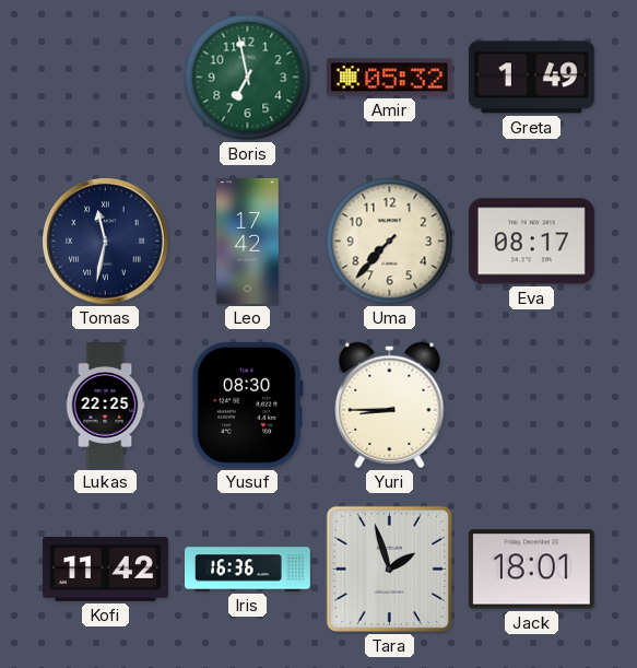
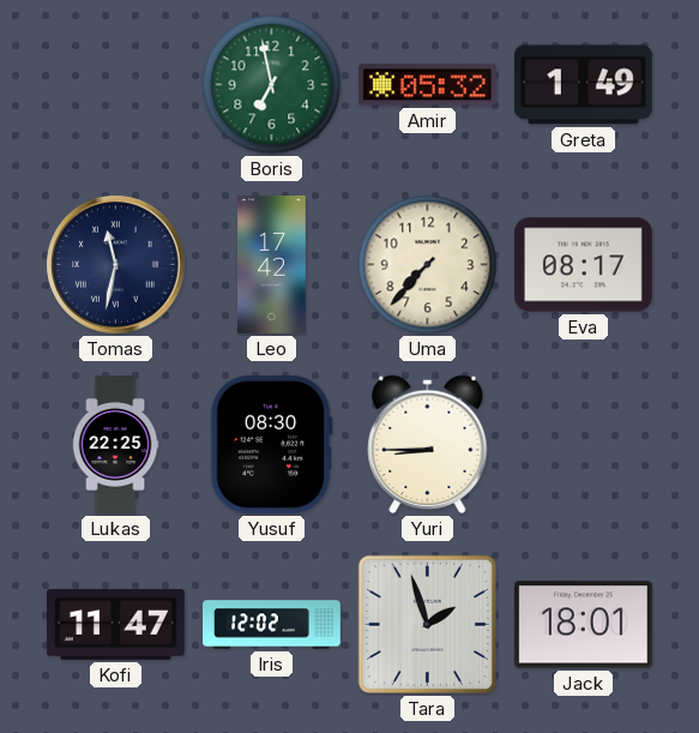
Kofi: 11:42 -> 11:47 (115, 624)
Iris: 16:36 -> 12:02 (272, 625)
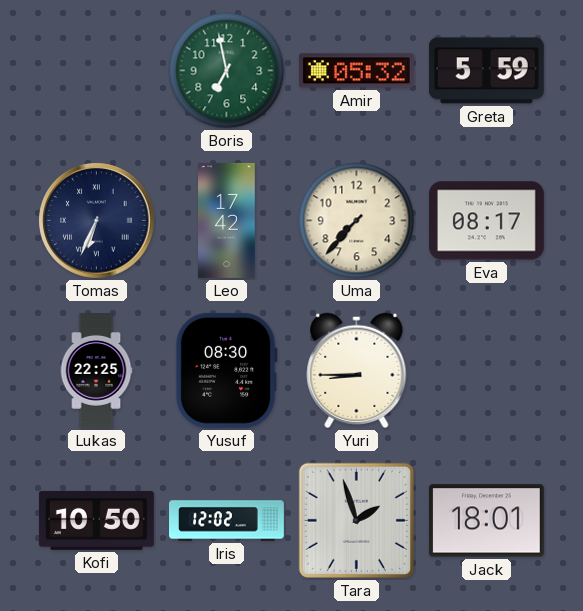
Greta: 1:49 -> 5:59 (486, 71)
Tomas: 11:32 -> 6:34 (97, 221)
Kofi: 11:47 -> 10:50 (96, 520)
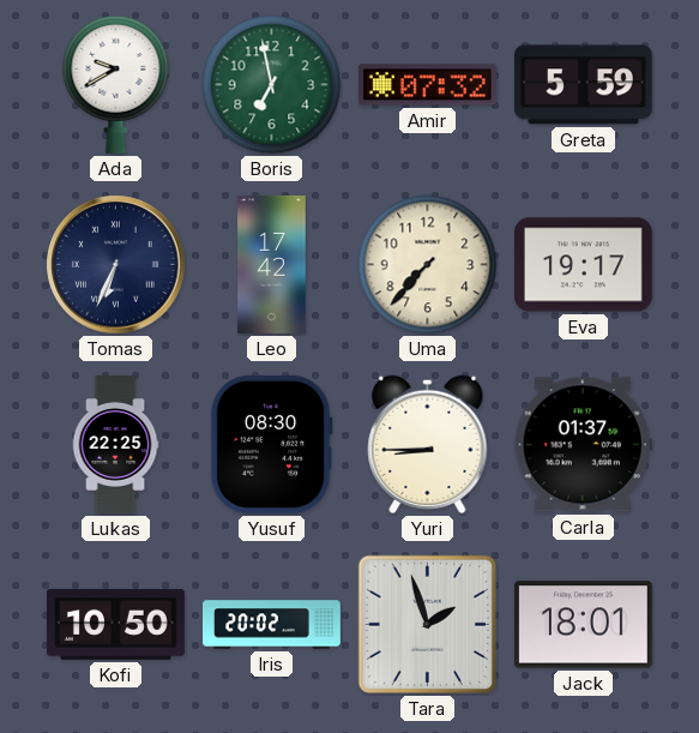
Ada: none -> 9:40 (116, 84)
Amir: 05:32 -> 07:32 (427, 85)
Eva: 08:17 -> 19:17 (583, 265)
Carla: none -> 01:37 (583, 445)
Iris: 12:02 -> 20:02 (272, 625)
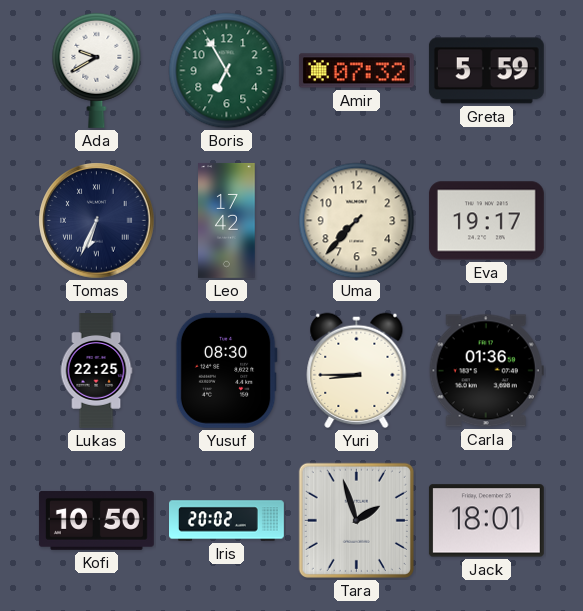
Boris: 6:58 -> 6:55 (227, 71)
Carla: 01:37 -> 01:36 (486, 371)
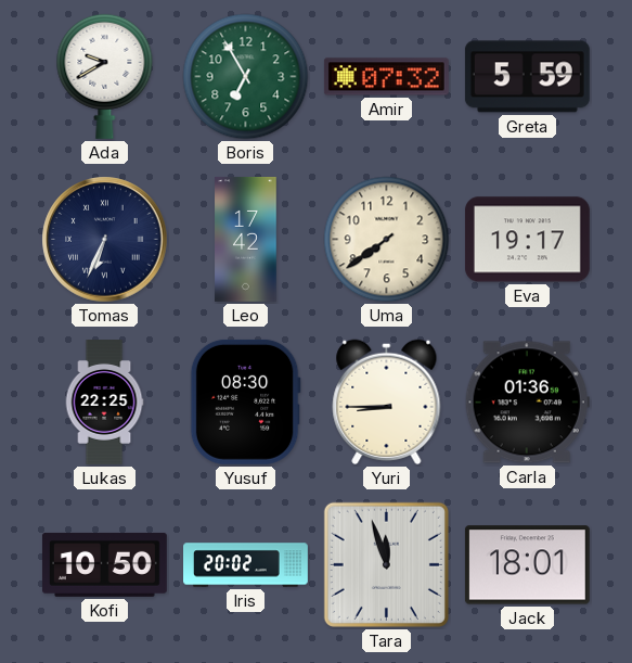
Uma: 7:37 -> 7:39 (387, 240)
Tara: 1:57 -> 11:57 (386, 564)
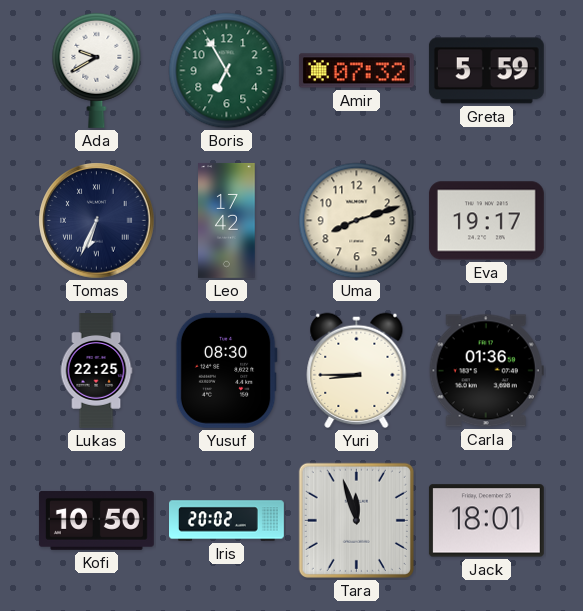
Uma: 7:39 -> 8:12 (357, 221)
